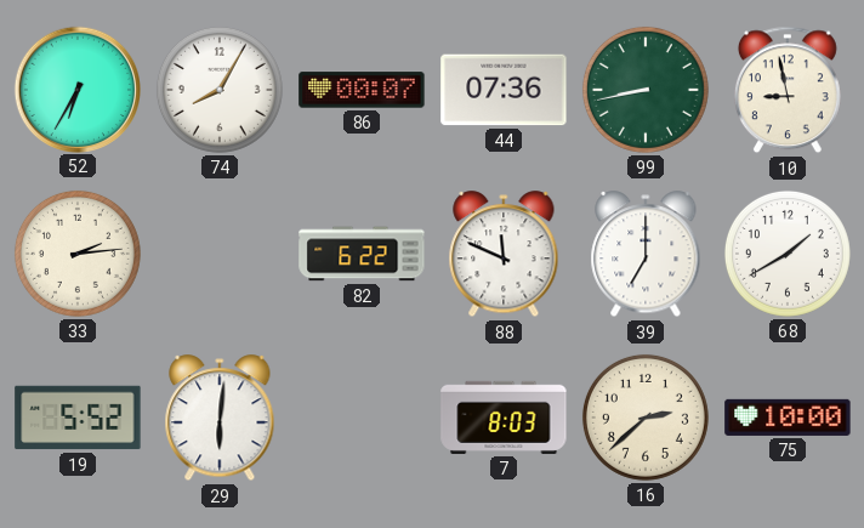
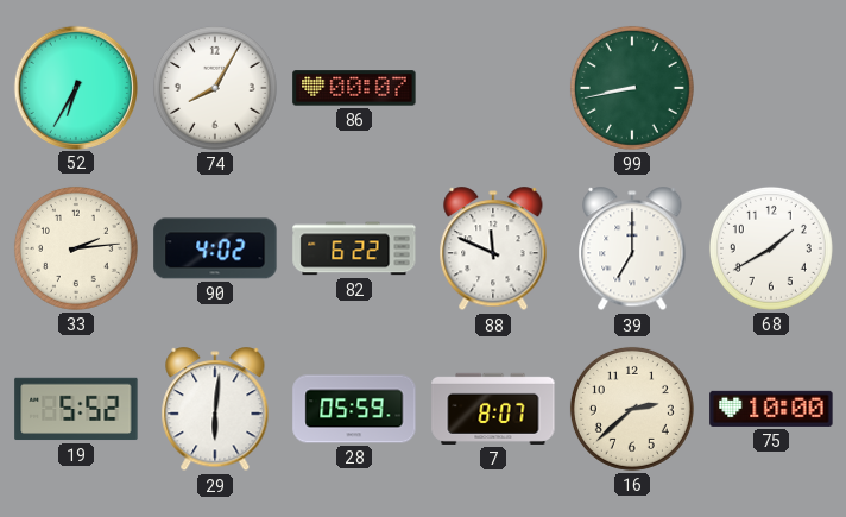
44: 07:36 -> none (504, 90)
10: 8:58 -> none (788, 90)
90: none -> 4:02 (215, 248)
28: none -> 05:59 (354, 409)
7: 8:03 -> 8:07 (493, 409)
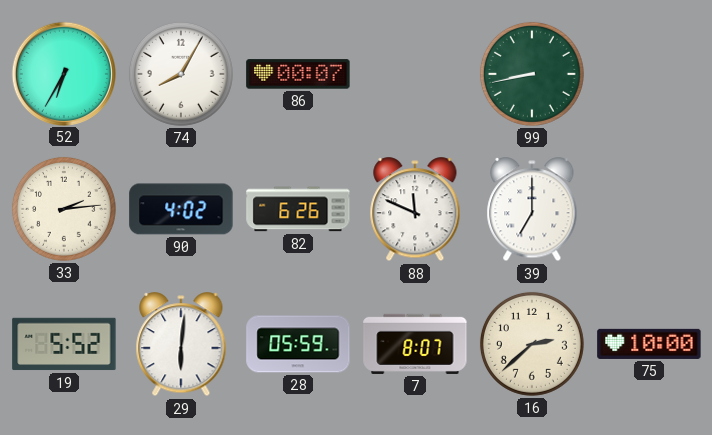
82: 6:22 -> 6:26 (298, 209)
68: 1:40 -> none (771, 248)
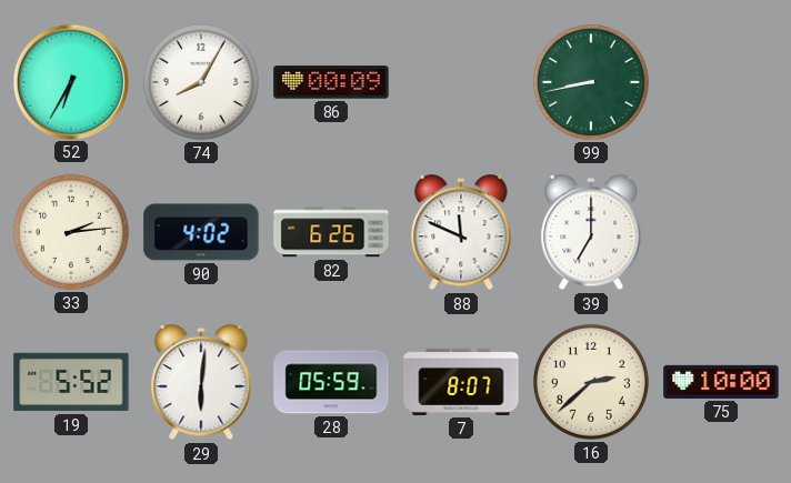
86: 00:07 -> 00:09 (331, 82)
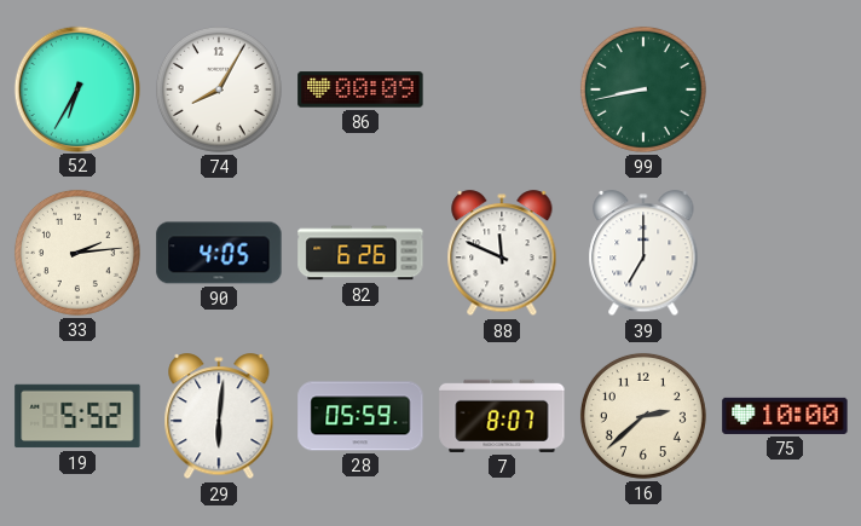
90: 4:02 -> 4:05 (219, 253)
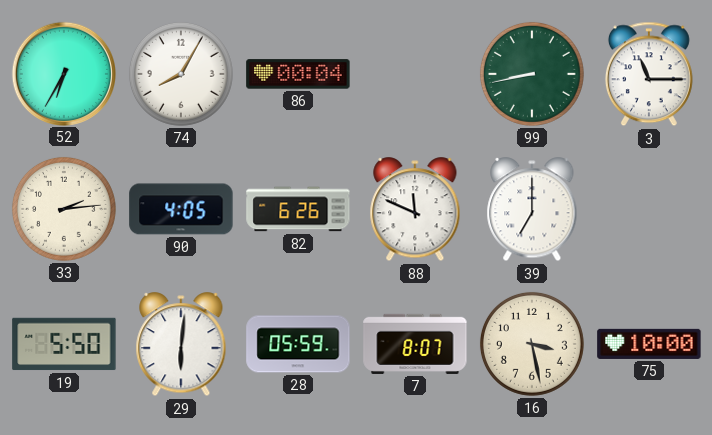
86: 00:09 -> 00:04 (298, 74)
3: none -> 11:15 (649, 74)
19: 5:52 -> 5:50 (64, 344)
16: 2:38 -> 3:28 (532, 344)
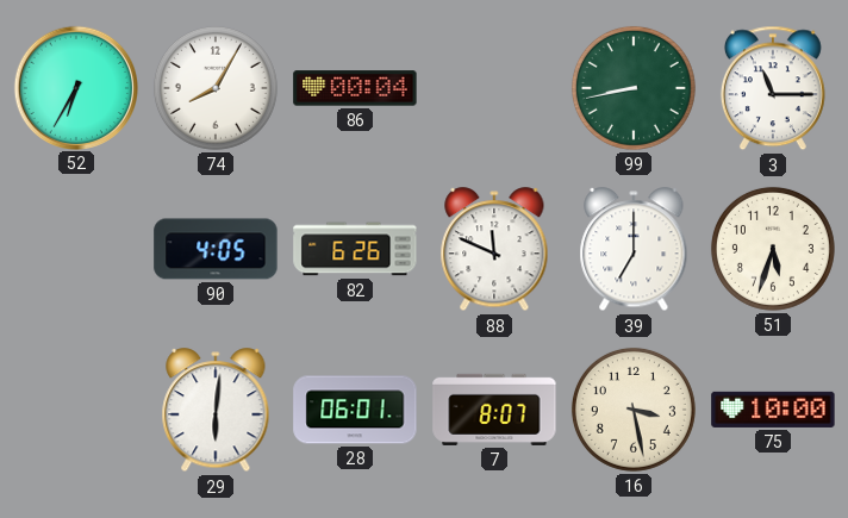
33: 2:14 -> none (64, 209)
51: none -> 5:33 (773, 249)
19: 5:50 -> none (64, 344)
28: 05:59 -> 06:01 (355, 410)
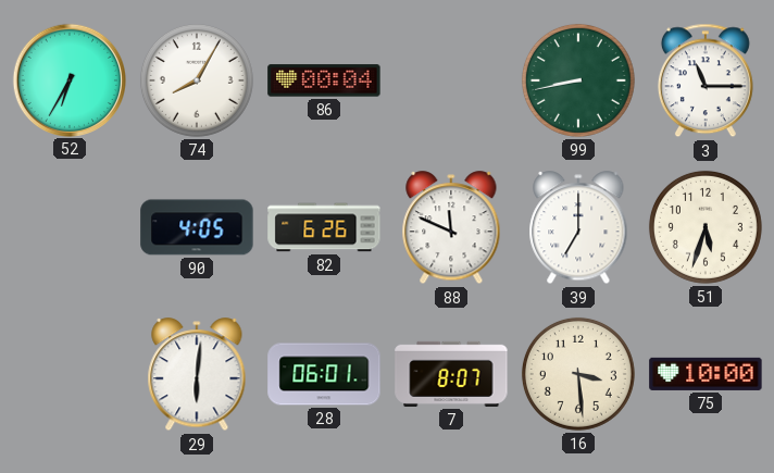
16: 3:28 -> 3:29 (578, 374)
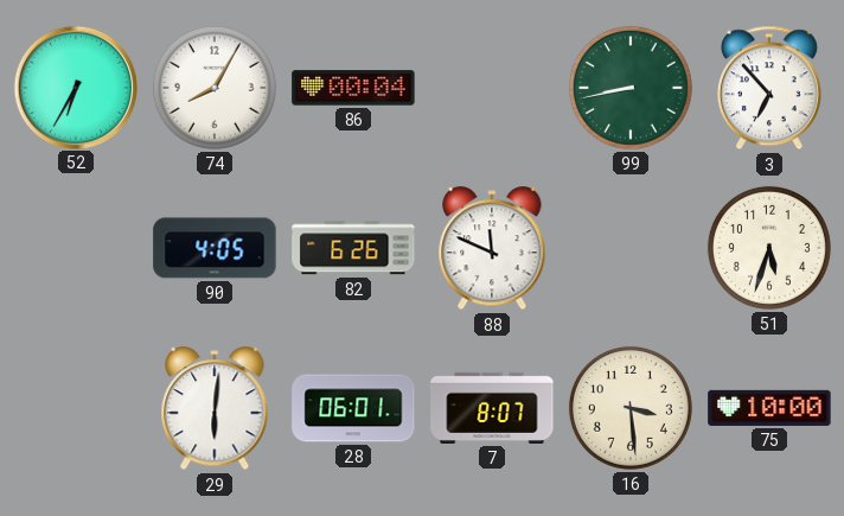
3: 11:15 -> 6:53 (769, 88)
39: 7:00 -> none (578, 228)
